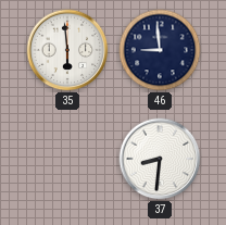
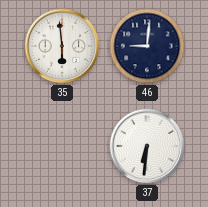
46: 8:59 -> 9:01 (147, 46)
37: 8:31 -> 6:31 (147, 146)
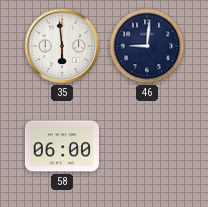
58: none -> 06:00 (62, 146)
37: 6:31 -> none (147, 146)
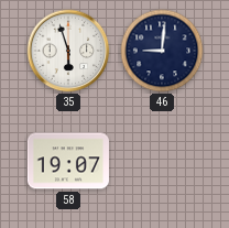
35: 5:59 -> 5:57 (68, 51)
58: 06:00 -> 19:07 (68, 161)
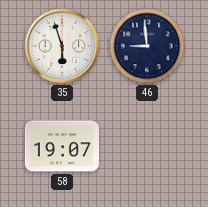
46: 9:01 -> 8:59 (147, 46)
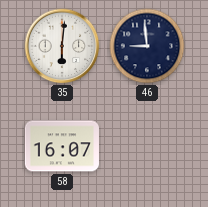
35: 5:57 -> 6:01 (62, 46)
58: 19:07 -> 16:07 (62, 146)
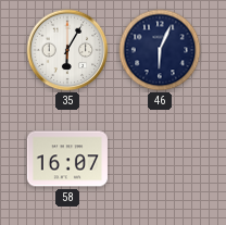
35: 6:01 -> 6:05 (67, 50)
46: 8:59 -> 6:04 (160, 50)
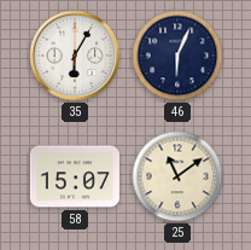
58: 16:07 -> 15:07 (75, 176)
25: none -> 11:09 (177, 176)
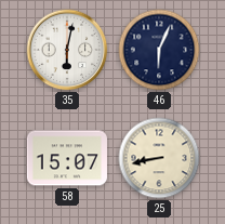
35: 6:05 -> 6:02 (67, 50)
25: 11:09 -> 8:43 (159, 158)
